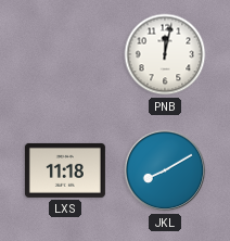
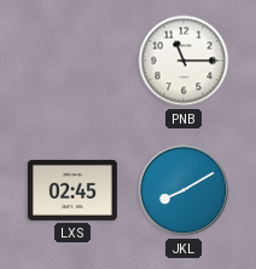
PNB: 12:02 -> 11:15 (184, 61)
LXS: 11:18 -> 02:45 (72, 190)
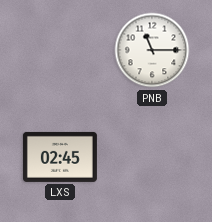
JKL: 8:10 -> none (184, 190)
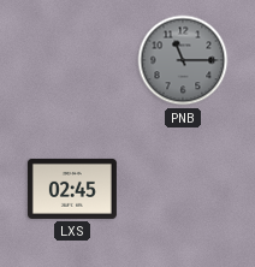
PNB dial: white -> grey (183, 60)
